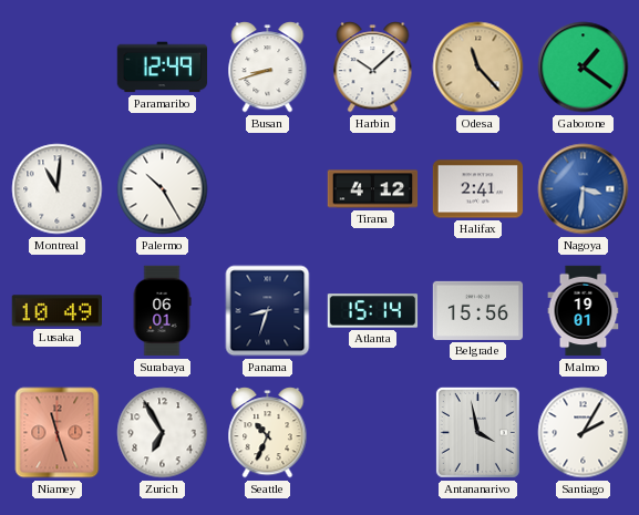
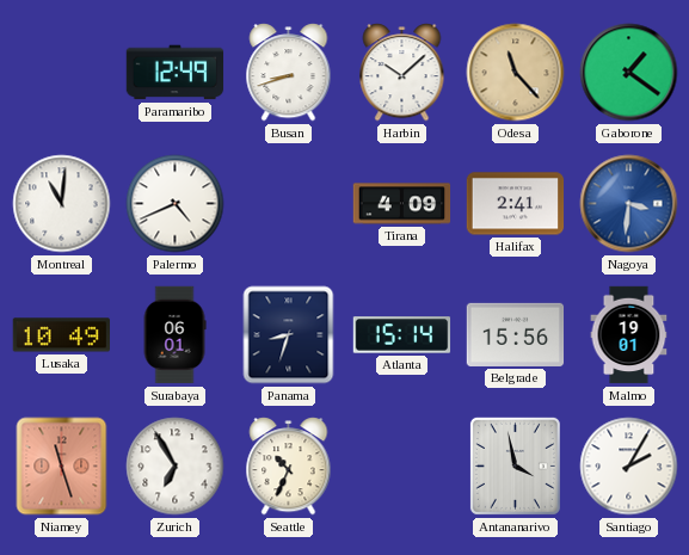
Palermo: 10:25 -> 4:41 (176, 204)
Tirana: 4:12 -> 4:09 (402, 204)
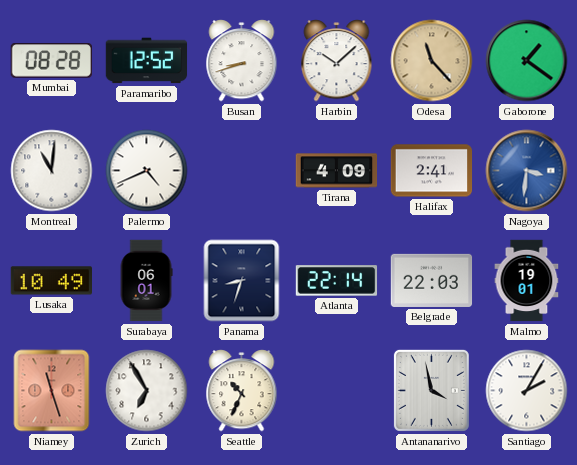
Mumbai: none -> 08:28 (51, 61)
Paramaribo: 12:49 -> 12:52 (147, 61)
Atlanta: 15:14 -> 22:14 (337, 281)
Belgrade: 15:56 -> 22:03 (432, 280)
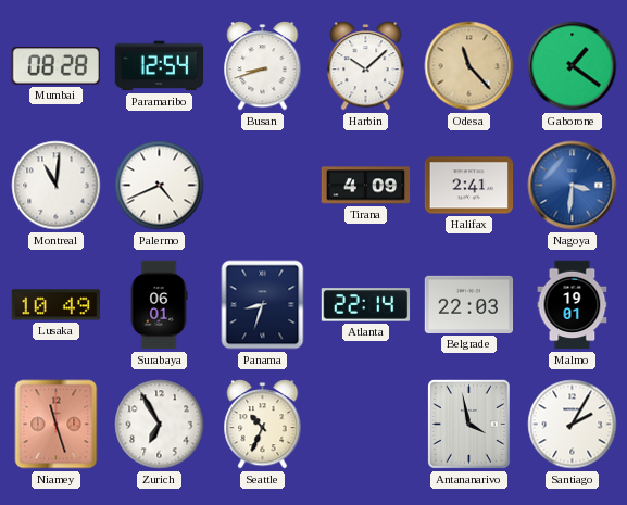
Paramaribo: 12:52 -> 12:54 (160, 66)
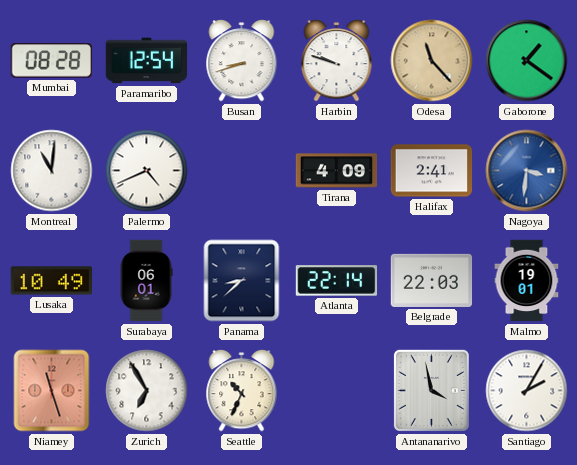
Harbin: 10:08 -> 9:48 (337, 61)
Panama: 8:33 -> 8:38 (242, 281)
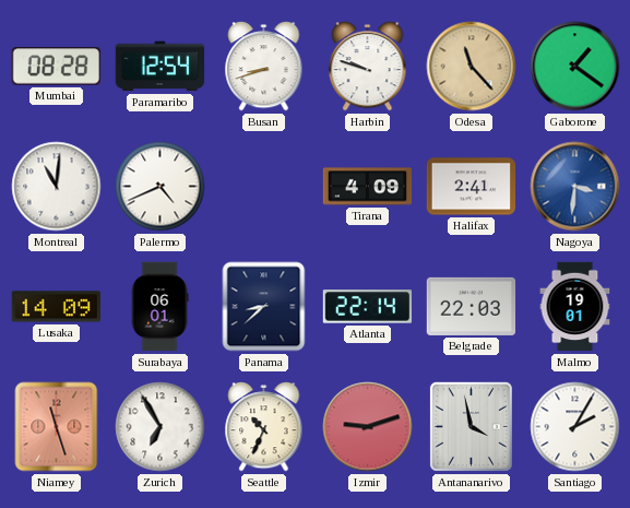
Lusaka: 10:49 -> 14:09 (56, 307)
Izmir: none -> 9:12 (368, 427)
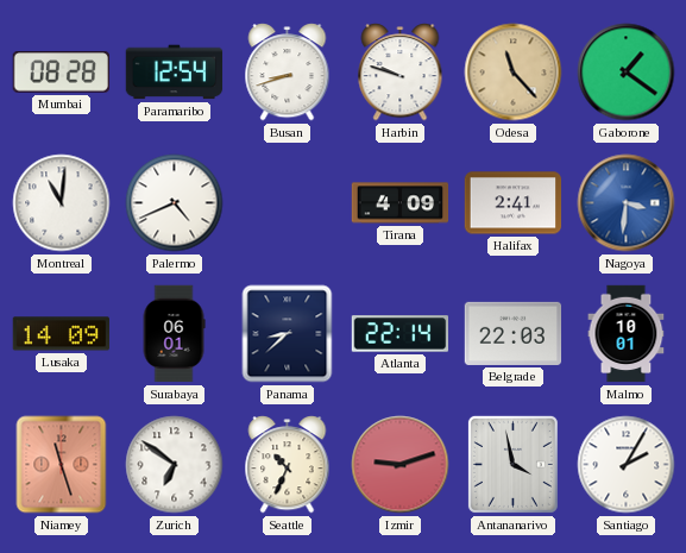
Malmo: 19:01 -> 10:01 (627, 334)
Zurich: 6:55 -> 6:51 (175, 465)
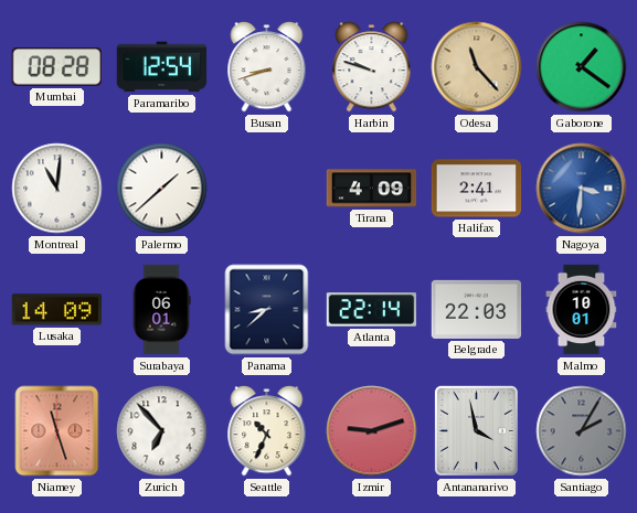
Palermo: 4:41 -> 1:38 (162, 189)
Zurich: 6:51 -> 6:53 (162, 431)
Santiago dial: white -> grey (582, 431)
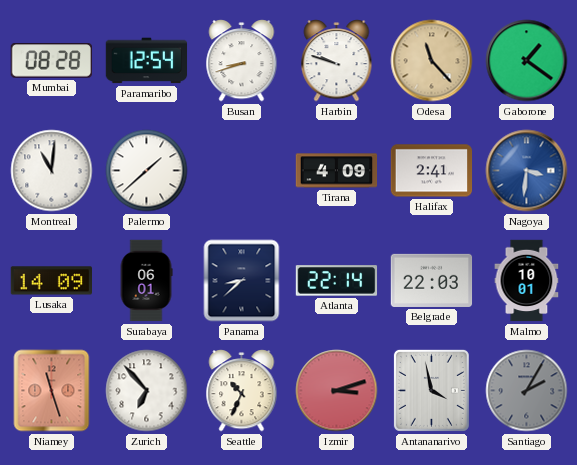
Izmir: 9:12 -> 3:12 (337, 391)
